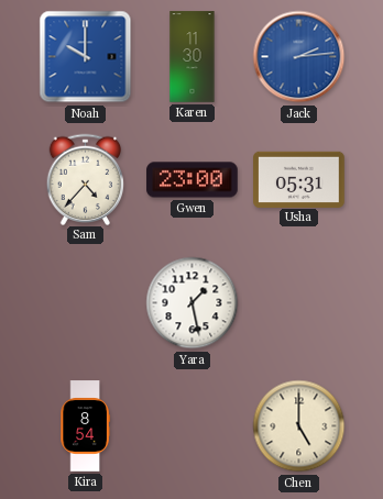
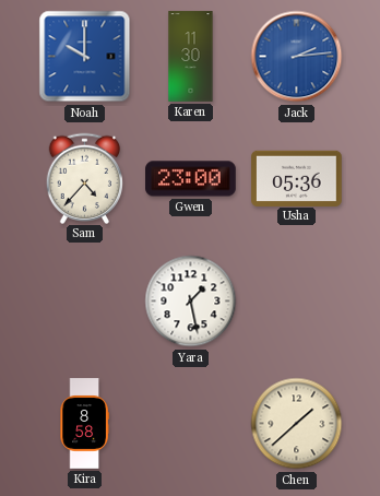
Usha: 05:31 -> 05:36 (297, 178)
Kira: 8:54 -> 8:58 (84, 424)
Chen: 5:00 -> 1:38 (297, 424)
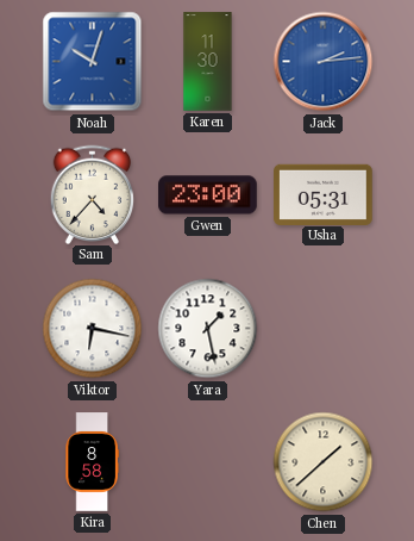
Noah: 10:00 -> 10:03 (93, 62)
Usha: 05:36 -> 05:31 (324, 194)
Viktor: none -> 6:17 (93, 329)
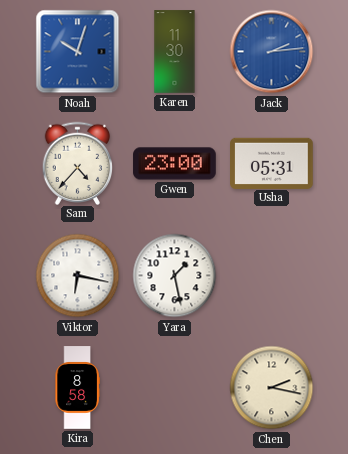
Chen: 1:38 -> 2:17 (272, 388)
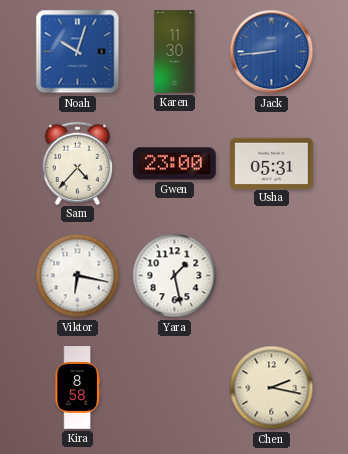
Jack: 2:14 -> 8:44 (272, 52)
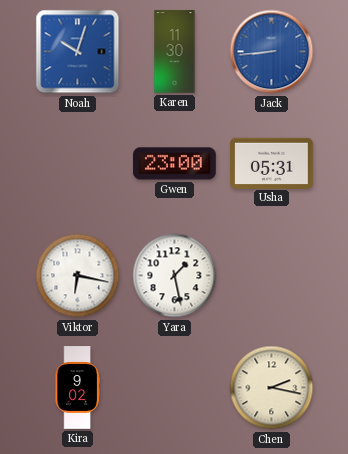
Sam: 4:37 -> none (78, 163)
Kira: 8:58 -> 9:02 (77, 388)
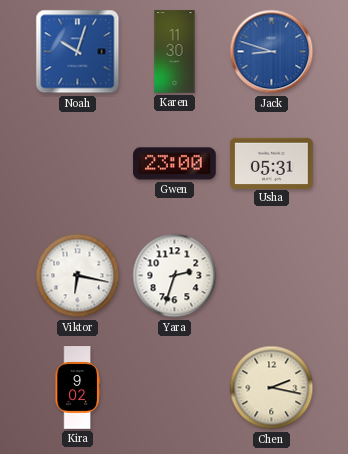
Jack: 8:44 -> 8:48 (272, 52)
Yara: 1:28 -> 2:33 (175, 276)
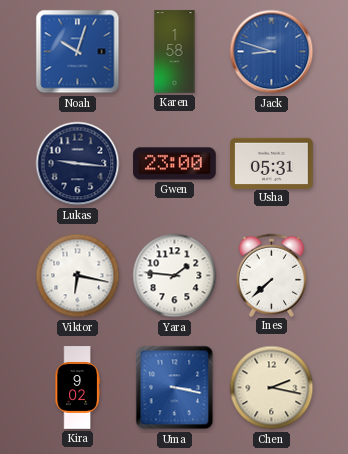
Karen: 11:30 -> 1:58 (175, 52)
Lukas: none -> 9:16 (78, 164)
Yara: 2:33 -> 1:46 (175, 276)
Ines: none -> 7:38 (272, 275)
Uma: none -> 3:17 (175, 388)
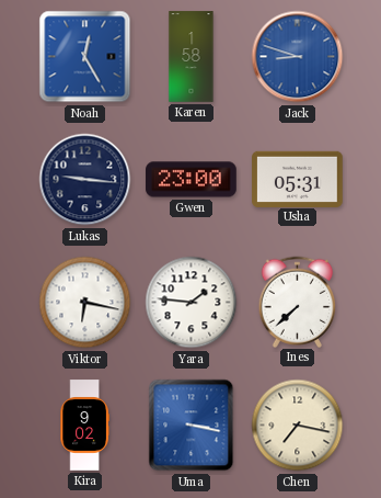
Noah: 10:03 -> 12:25 (85, 57)
Chen: 2:17 -> 7:17 (298, 426)
